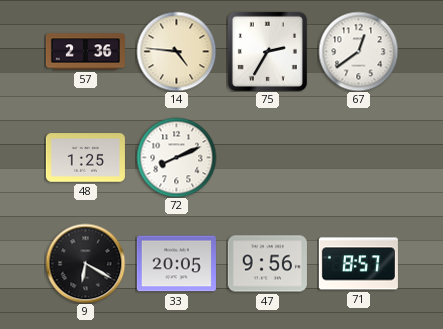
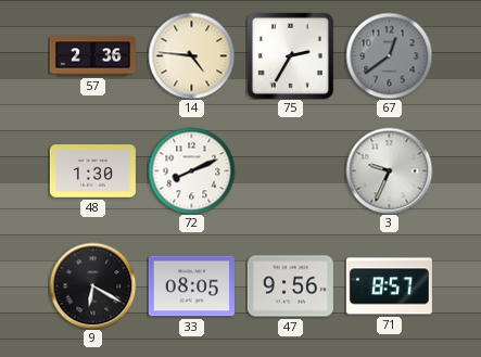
67 dial: white -> grey (389, 55)
48: 1:25 -> 1:30 (92, 171)
3: none -> 9:34 (389, 170)
33: 20:05 -> 08:05 (191, 286)
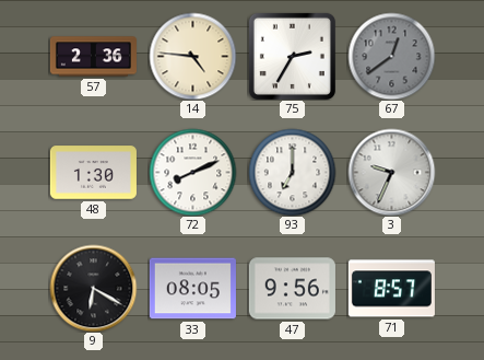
93: none -> 7:00 (292, 172)
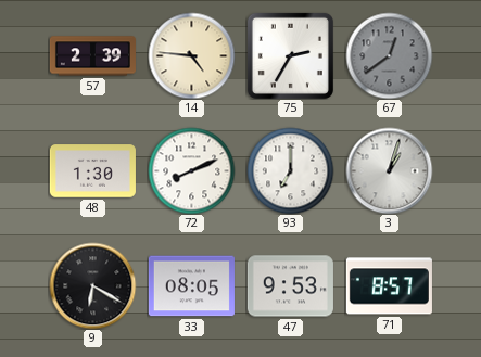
57: 2:36 -> 2:39 (92, 56)
3: 9:34 -> 1:03 (389, 170)
47: 9:56 -> 9:53 (290, 286)
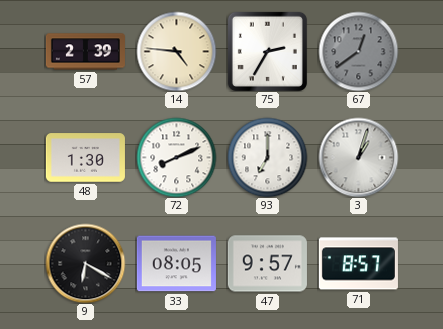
47: 9:53 -> 9:57 (267, 264)
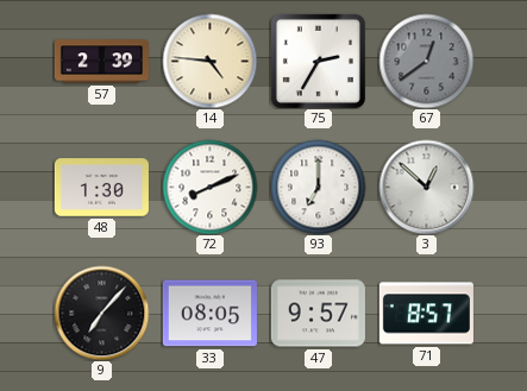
3: 1:03 -> 12:52 (426, 187)
9: 6:20 -> 7:07 (101, 313)
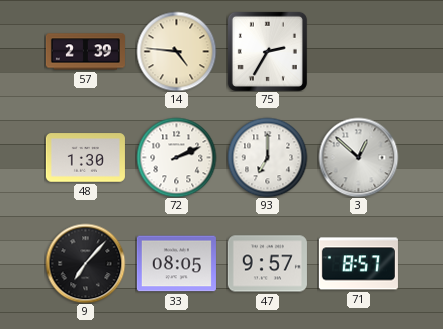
67: 12:39 -> none (426, 61)
72: 8:11 -> 2:11 (176, 157)
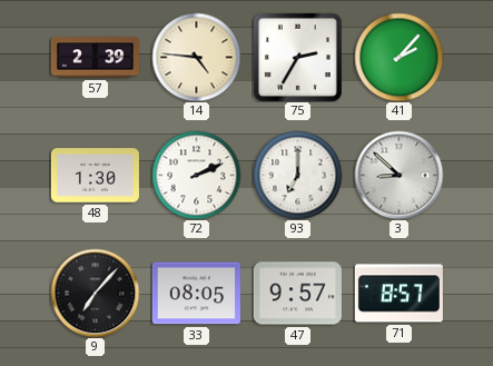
41: none -> 2:07 (398, 57)
3: 12:52 -> 8:52 (398, 175)
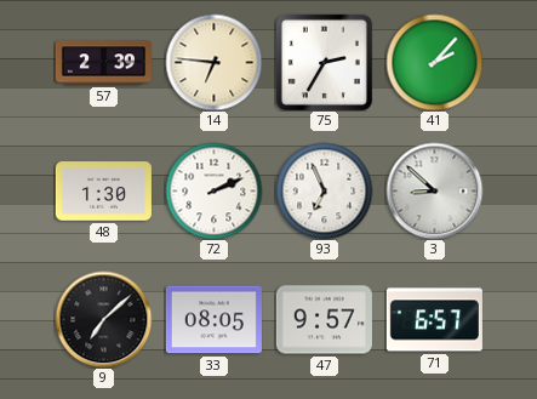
14: 4:46 -> 6:46 (213, 62)
93: 7:00 -> 6:56 (324, 190)
9: 7:07 -> 7:08 (103, 319)
71: 8:57 -> 6:57 (434, 320)
